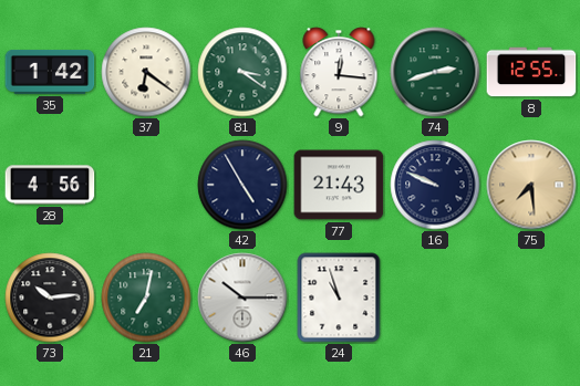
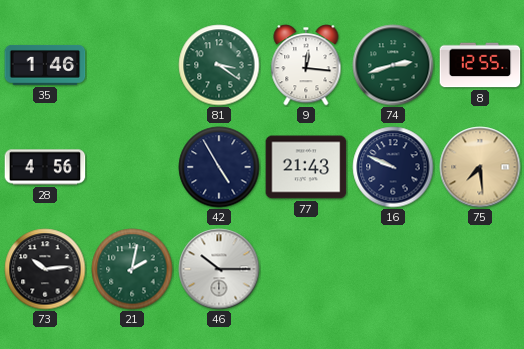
35: 1:42 -> 1:46 (45, 65)
37: 6:21 -> none (146, 72)
21: 7:02 -> 2:02 (132, 269)
24: 10:57 -> none (339, 298)
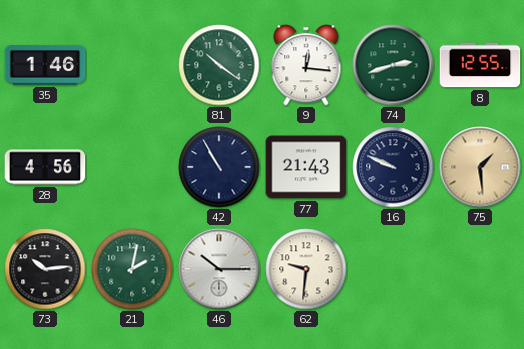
81: 3:21 -> 10:21 (219, 65)
42: 4:55 -> 10:55 (219, 167)
75: 7:29 -> 1:29 (480, 167)
62: none -> 9:31 (306, 269)
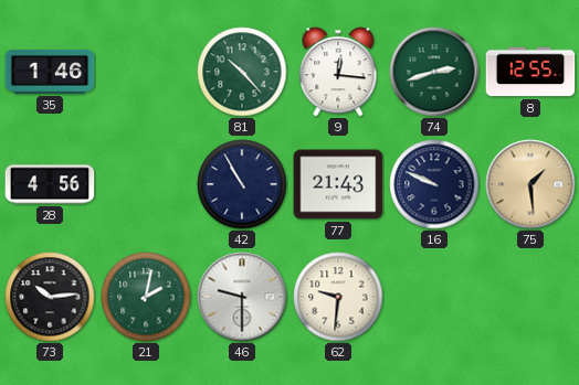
81: 10:21 -> 10:23 (242, 72)
46: 10:15 -> 9:30 (242, 297)
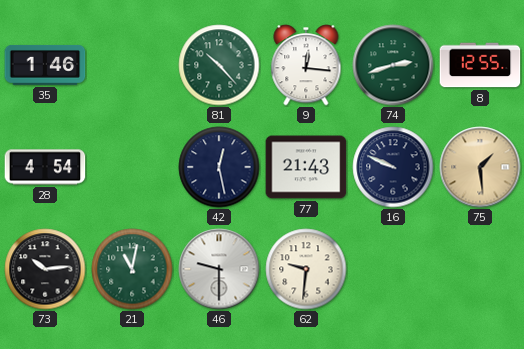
28: 4:56 -> 4:54 (45, 167)
42: 10:55 -> 12:28 (219, 167)
21: 2:02 -> 11:02 (132, 269)
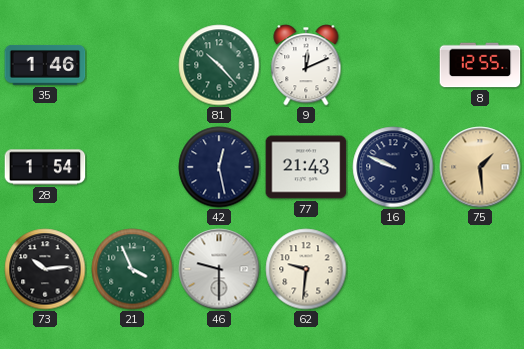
9: 12:16 -> 12:11 (306, 65)
74: 2:42 -> none (393, 65)
28: 4:54 -> 1:54 (45, 167)
21: 11:02 -> 3:56 (132, 269)
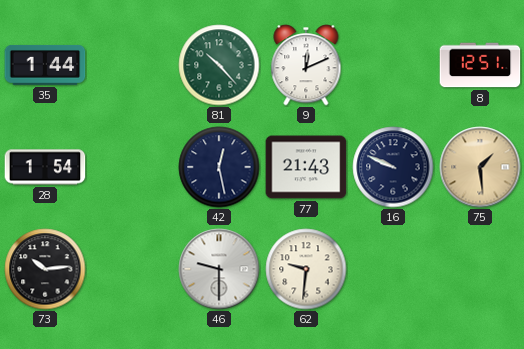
35: 1:46 -> 1:44 (45, 65)
8: 12:55 -> 12:51 (480, 65)
21: 3:56 -> none (132, 269)
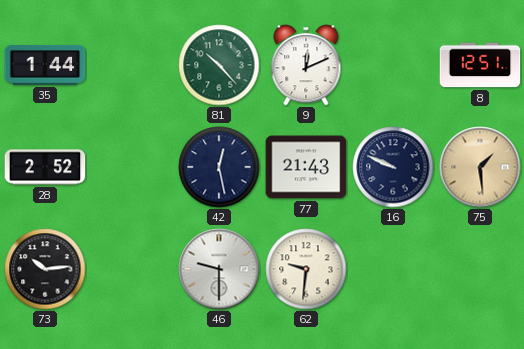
28: 1:54 -> 2:52 (45, 167)
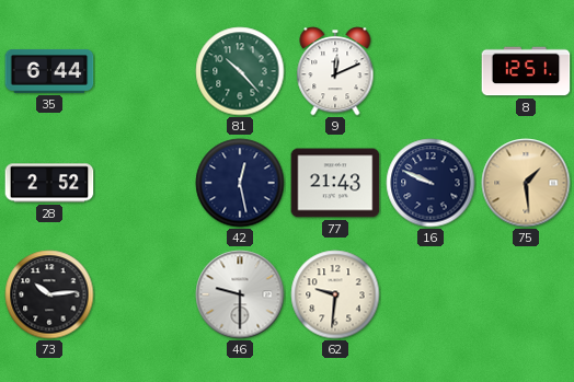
35: 1:44 -> 6:44 (49, 71)
